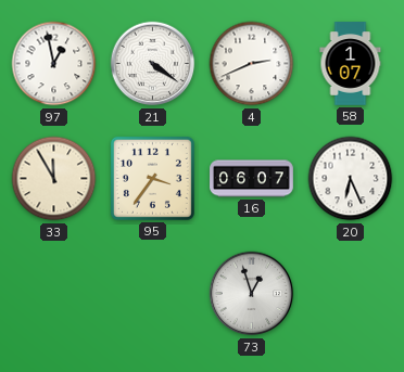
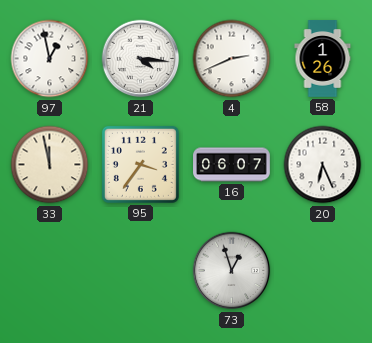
21: 4:21 -> 4:16 (141, 59)
58: 1:07 -> 1:26 (323, 59)
33: 11:55 -> 11:58 (50, 165)
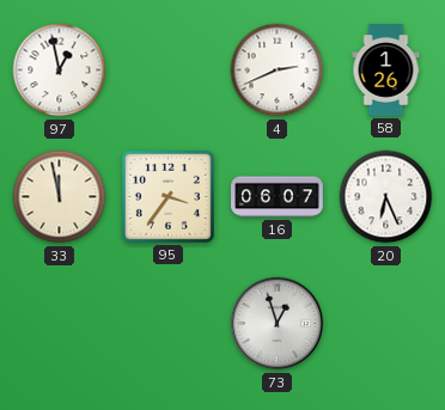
21: 4:16 -> none (141, 59)
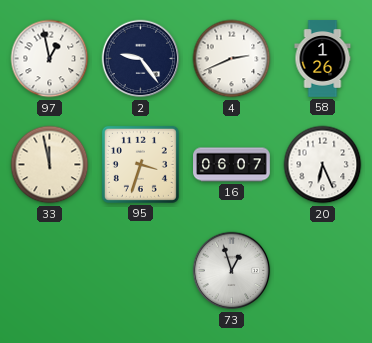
2: none -> 9:24 (141, 59)
95: 3:36 -> 3:33 (140, 164)
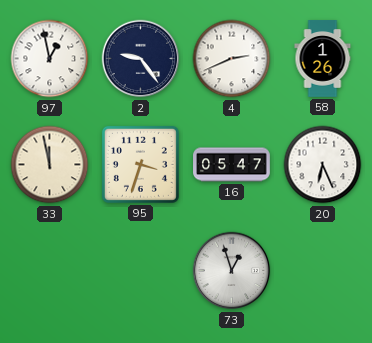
16: 06:07 -> 05:47 (232, 165)
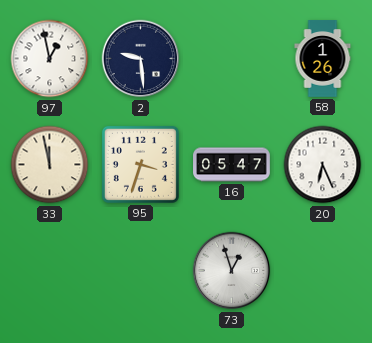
2: 9:24 -> 9:29 (141, 59)
4: 2:41 -> none (232, 59)
